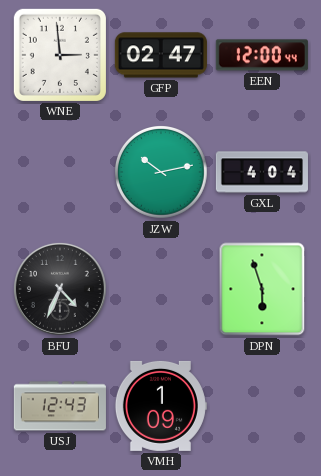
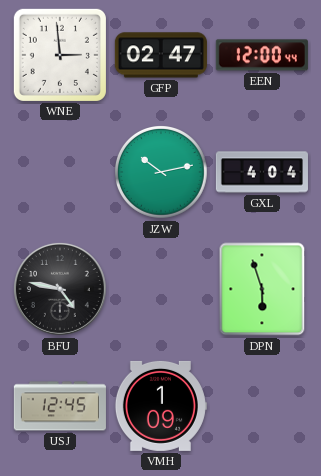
BFU: 4:34 -> 4:47 (60, 289)
USJ: 12:43 -> 12:45 (60, 406)
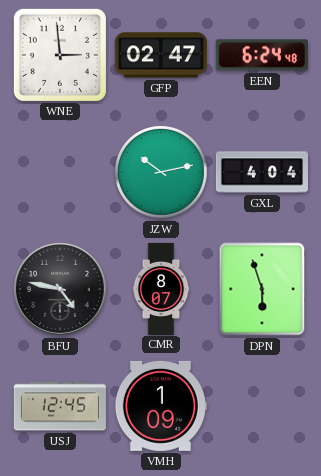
EEN: 12:00 -> 6:24 (262, 55)
CMR: none -> 8:07 (161, 288)
